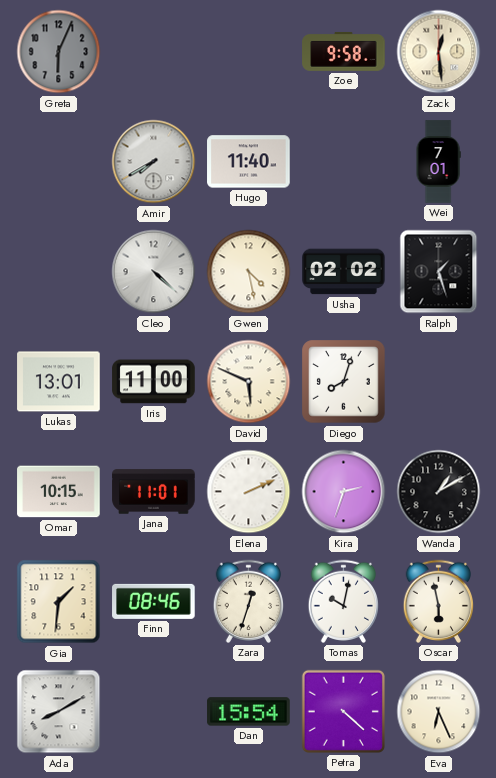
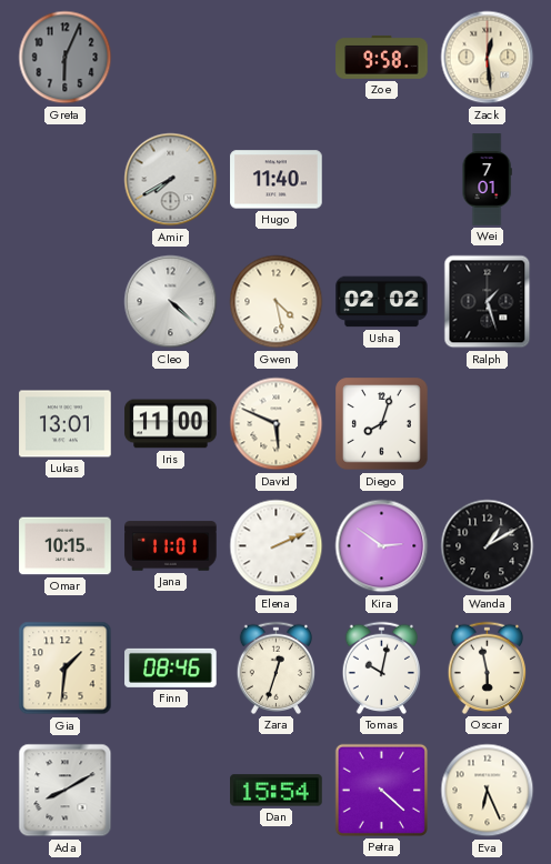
Kira: 2:33 -> 2:51 (382, 546)
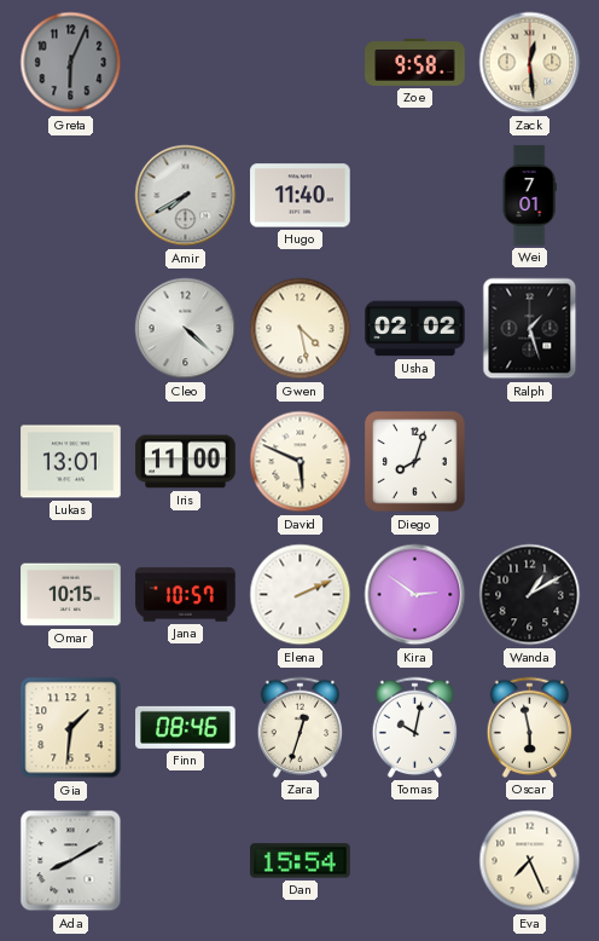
Jana: 11:01 -> 10:57 (186, 595)
Petra: 4:22 -> none (381, 790)
Eva: 6:26 -> 7:26 (530, 861)
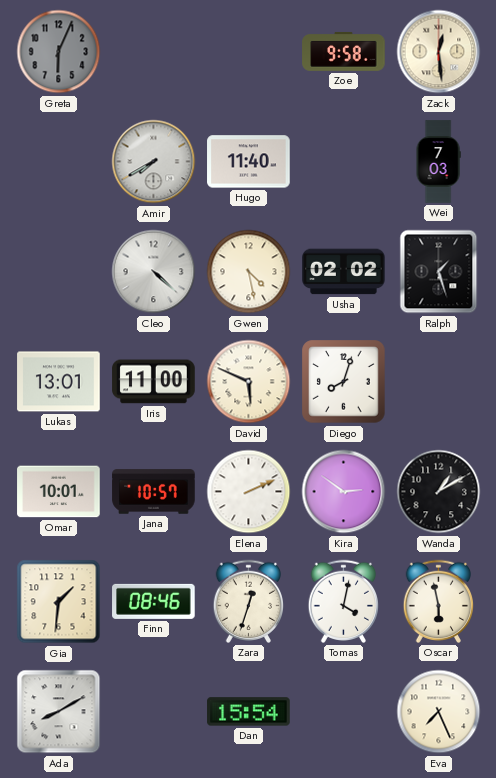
Wei: 7:01 -> 7:03 (438, 162)
Omar: 10:15 -> 10:01 (59, 492)
Tomas: 10:02 -> 4:02 (343, 601)
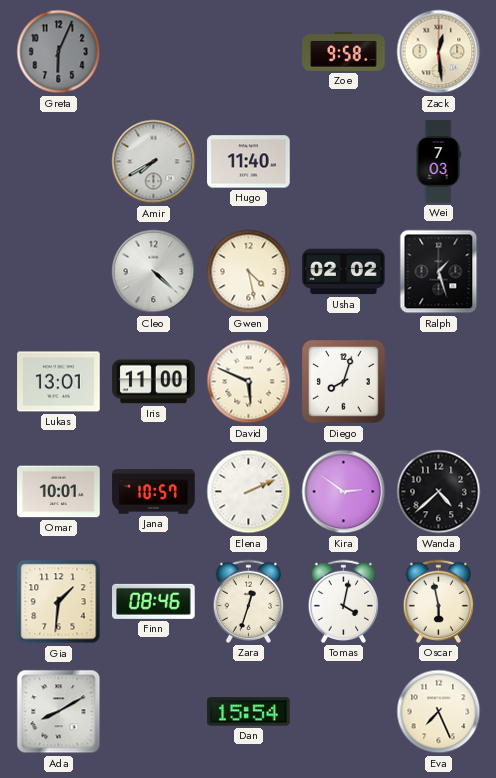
Wanda: 1:10 -> 4:38 (439, 492)
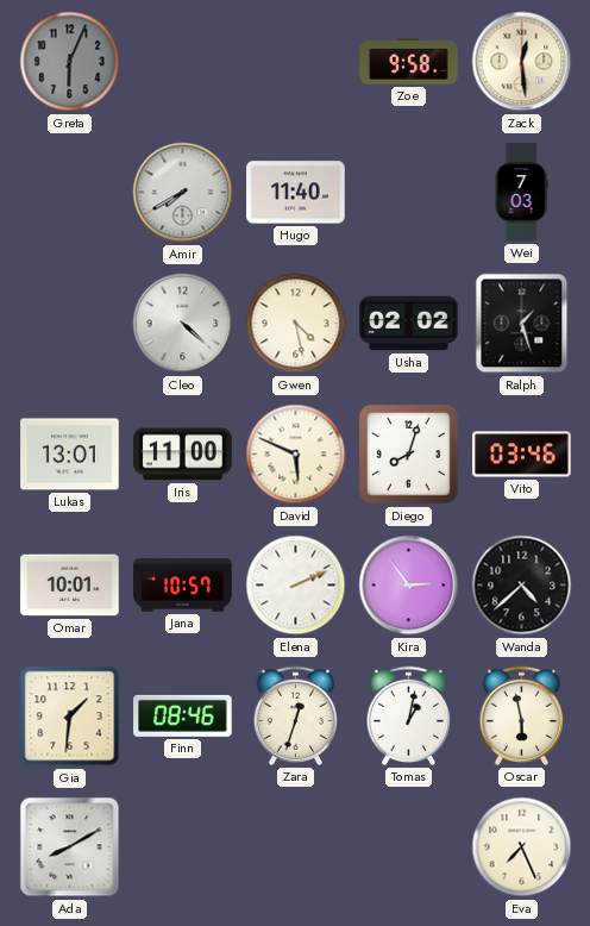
Vito: none -> 03:46 (522, 455)
Kira: 2:51 -> 2:54 (409, 586)
Tomas: 4:02 -> 1:02 (408, 715)
Dan: 15:54 -> none (249, 712)
